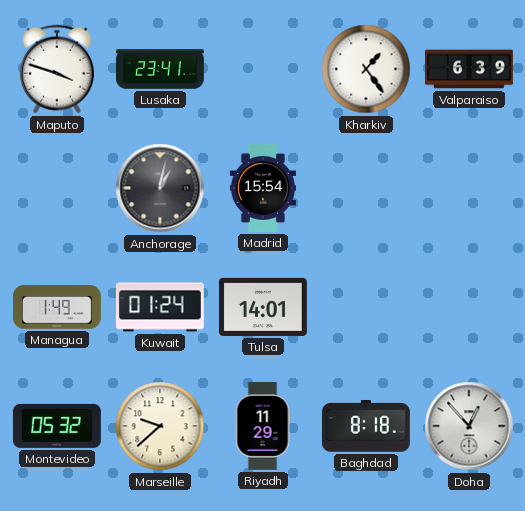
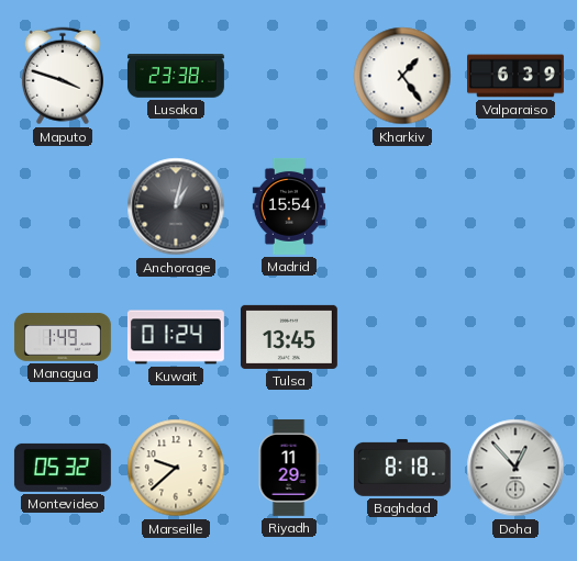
Lusaka: 23:41 -> 23:38 (176, 76)
Tulsa: 14:01 -> 13:45 (289, 337)
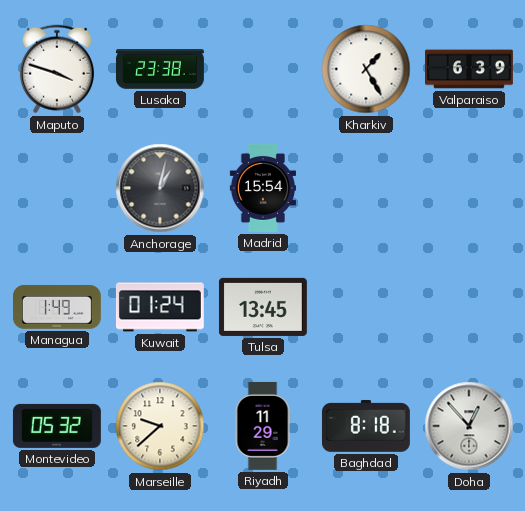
Kharkiv: 1:24 -> 1:25 (366, 69)
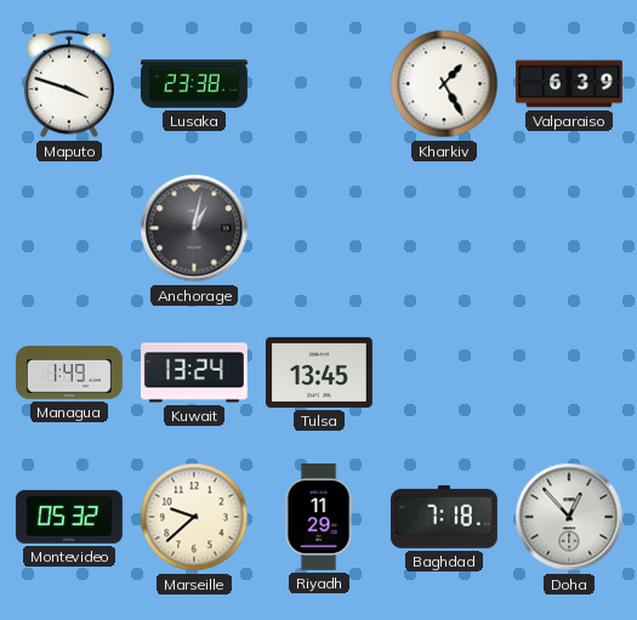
Madrid: 15:54 -> none (262, 188)
Kuwait: 01:24 -> 13:24 (194, 372)
Baghdad: 8:18 -> 7:18 (444, 517)
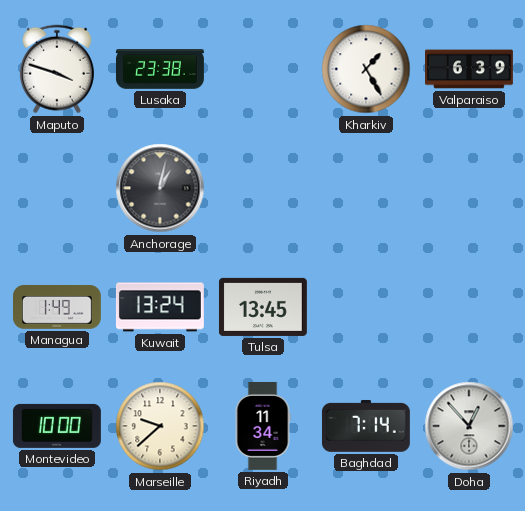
Montevideo: 05:32 -> 10:00 (57, 426)
Riyadh: 11:29 -> 11:34 (263, 426)
Baghdad: 7:18 -> 7:14 (366, 426)
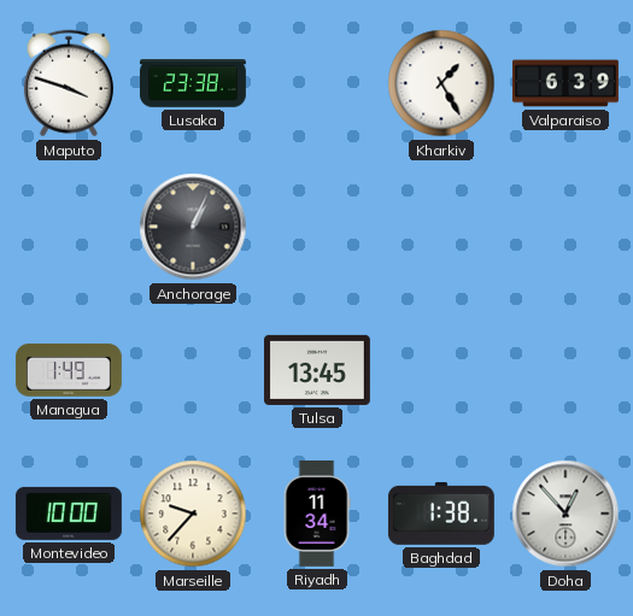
Anchorage: 1:02 -> 1:04 (193, 227)
Kuwait: 13:24 -> none (160, 307)
Marseille: 9:38 -> 9:37 (193, 514)
Baghdad: 7:14 -> 1:38 (441, 514)
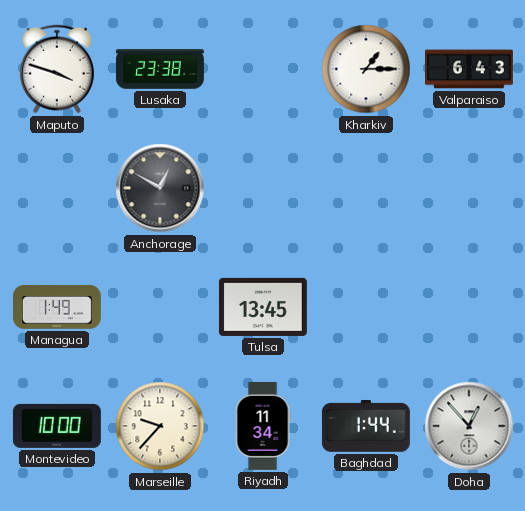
Kharkiv: 1:25 -> 1:15 (366, 69)
Valparaiso: 6:39 -> 6:43 (470, 69)
Anchorage: 1:04 -> 12:50 (160, 188)
Baghdad: 1:38 -> 1:44 (366, 426)
